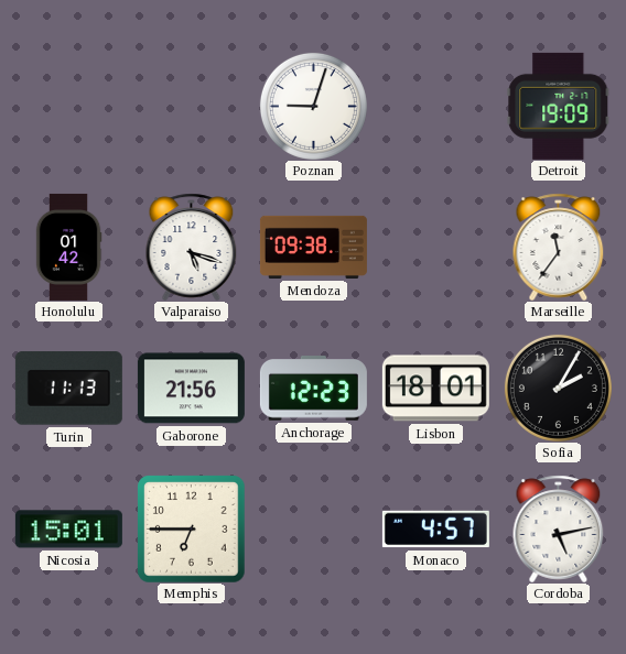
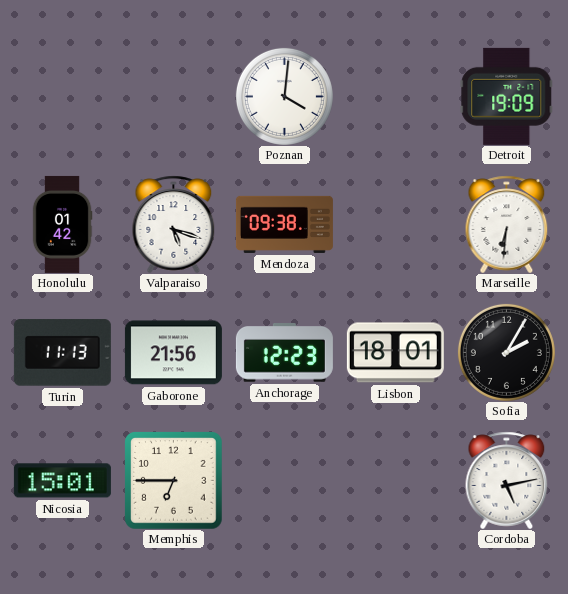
Poznan: 9:03 -> 4:01 (284, 96)
Marseille: 11:36 -> 6:31 (507, 224)
Monaco: 4:57 -> none (435, 530)
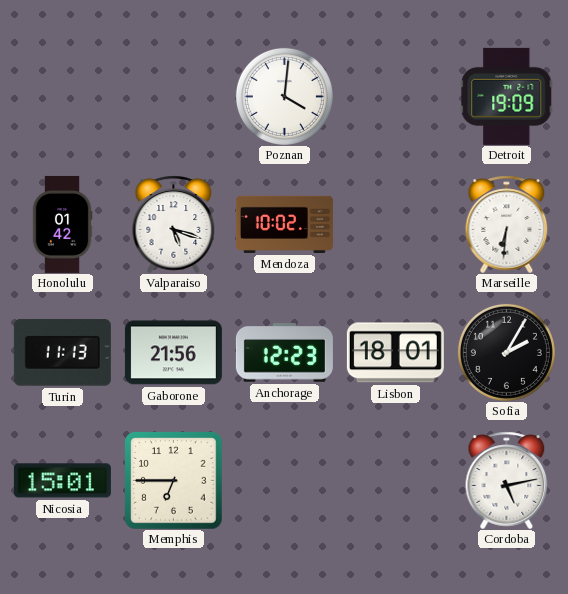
Mendoza: 09:38 -> 10:02 (284, 224)
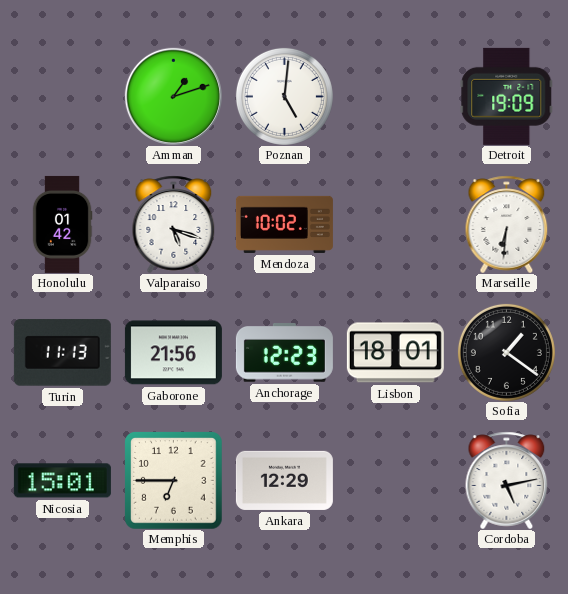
Amman: none -> 1:12 (173, 96)
Poznan: 4:01 -> 5:01 (284, 96)
Sofia: 2:05 -> 1:21 (506, 352)
Ankara: none -> 12:29 (284, 480)
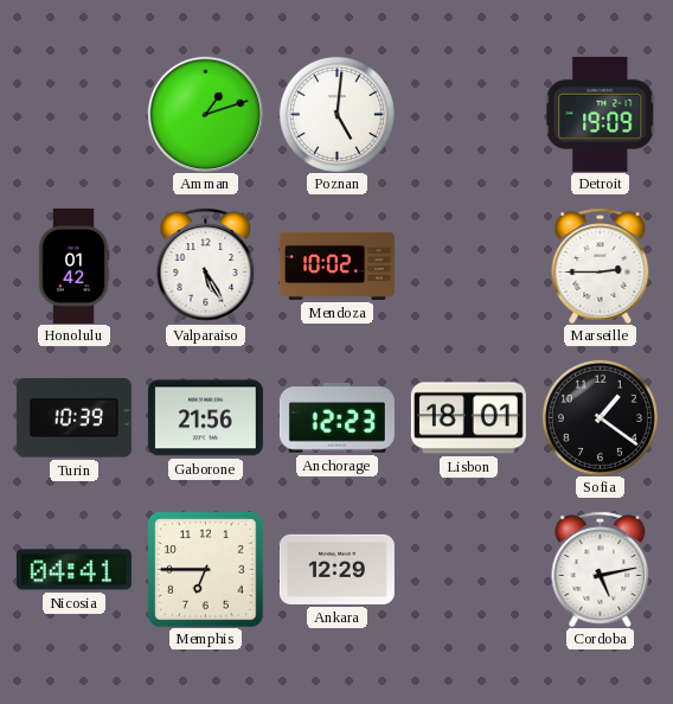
Valparaiso: 5:18 -> 5:25 (206, 265)
Marseille: 6:31 -> 2:45 (601, 265)
Turin: 11:13 -> 10:39 (73, 418)
Nicosia: 15:01 -> 04:41 (73, 570)
